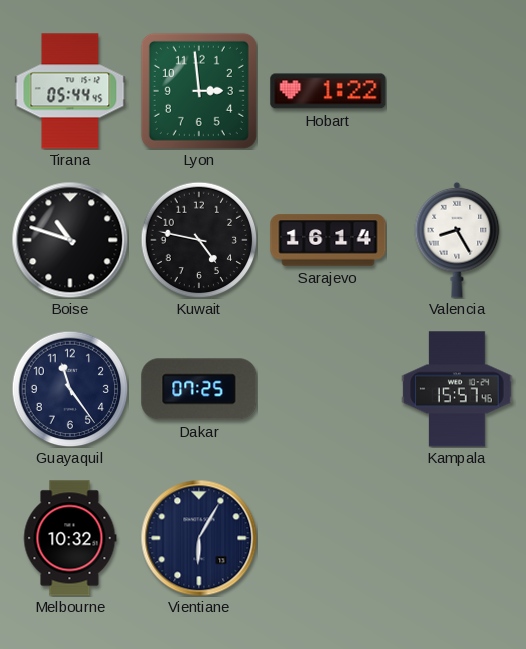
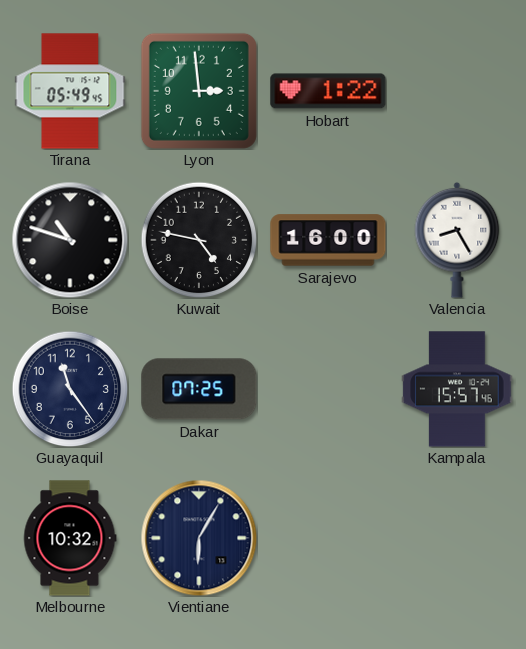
Tirana: 05:44 -> 05:49 (70, 91)
Sarajevo: 16:14 -> 16:00 (328, 240)
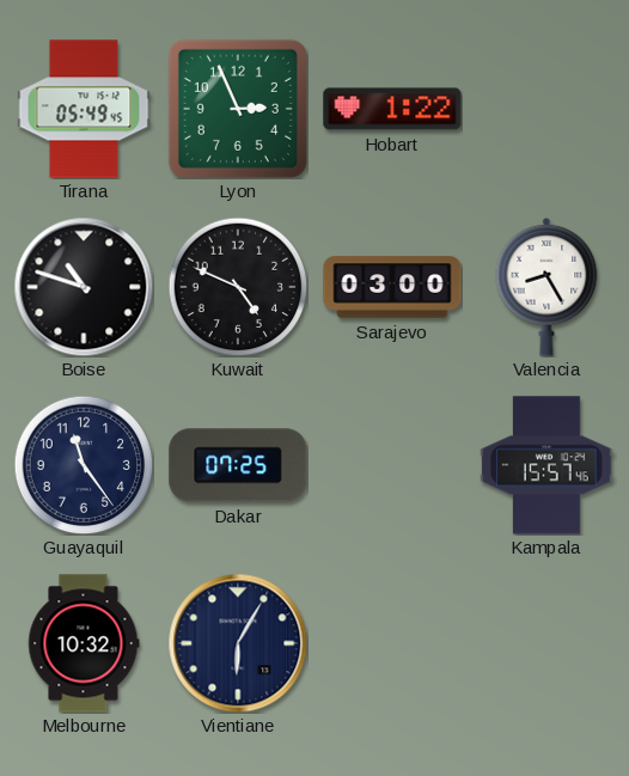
Lyon: 2:59 -> 2:56 (238, 109)
Kuwait: 4:47 -> 4:49 (238, 287)
Sarajevo: 16:00 -> 03:00 (392, 287)
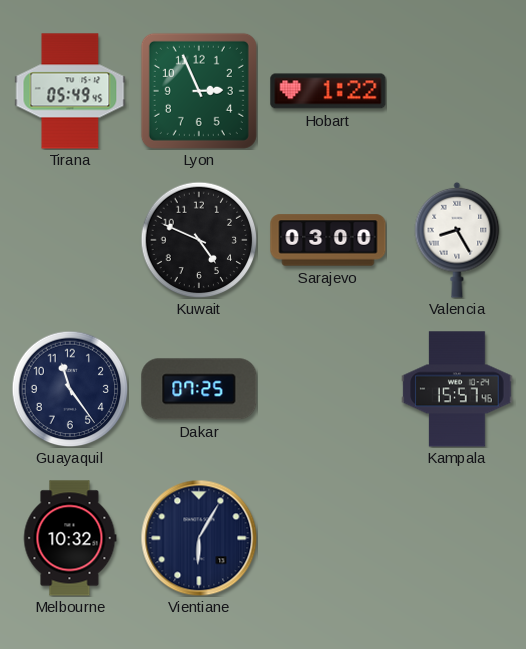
Boise: 10:48 -> none (84, 287)
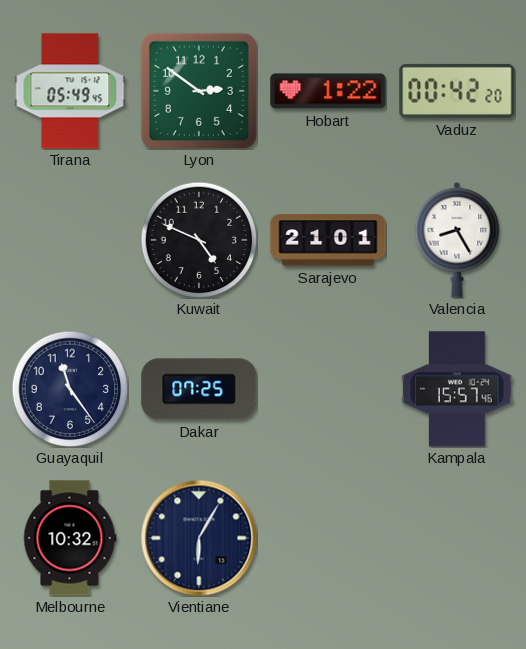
Lyon: 2:56 -> 2:51 (199, 91)
Vaduz: none -> 00:42 (457, 91)
Sarajevo: 03:00 -> 21:01 (328, 240)
